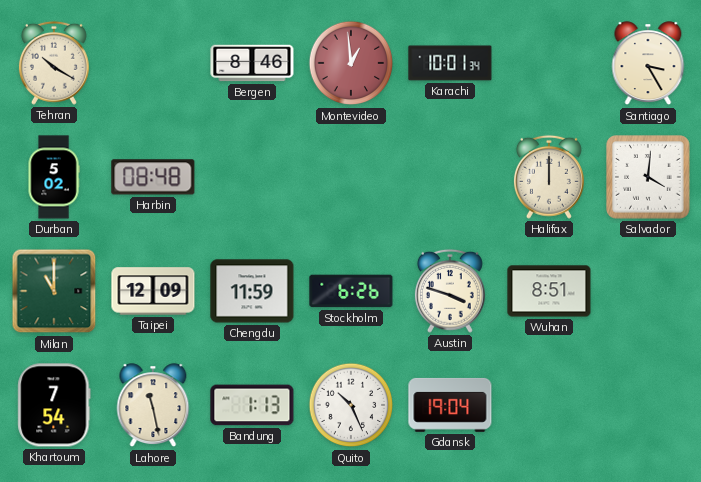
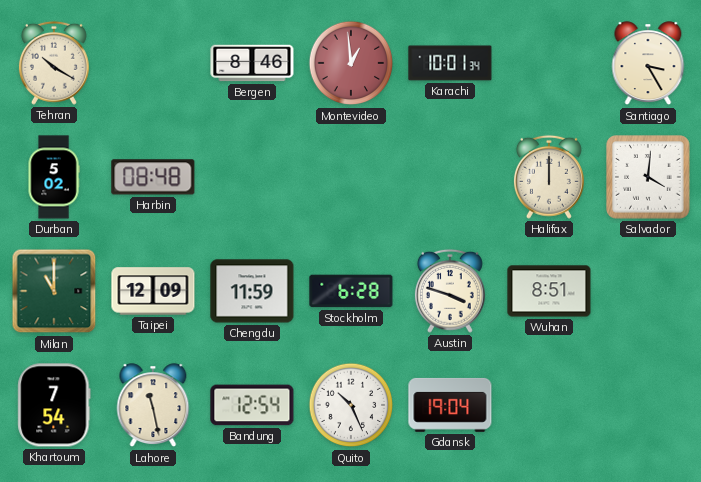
Stockholm: 6:26 -> 6:28 (351, 291)
Bandung: 1:13 -> 12:54 (252, 405)
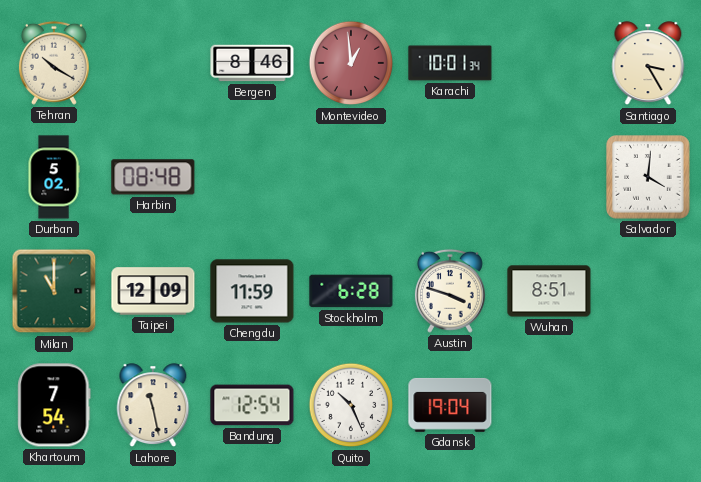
Halifax: 12:00 -> none (549, 177)
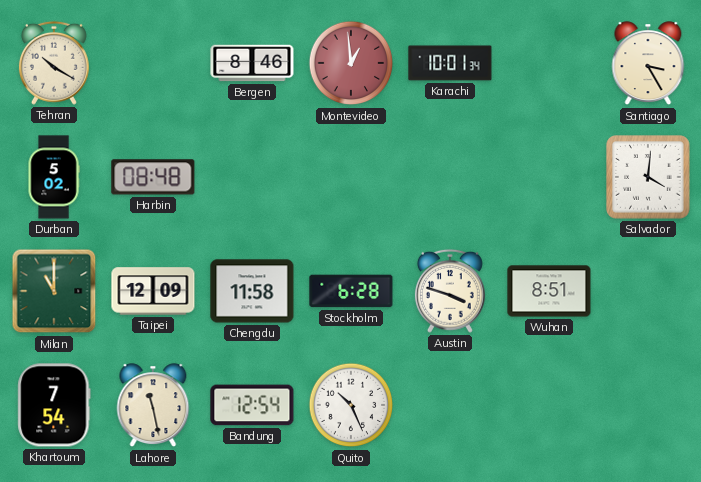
Chengdu: 11:59 -> 11:58 (252, 291)
Gdansk: 19:04 -> none (450, 405)
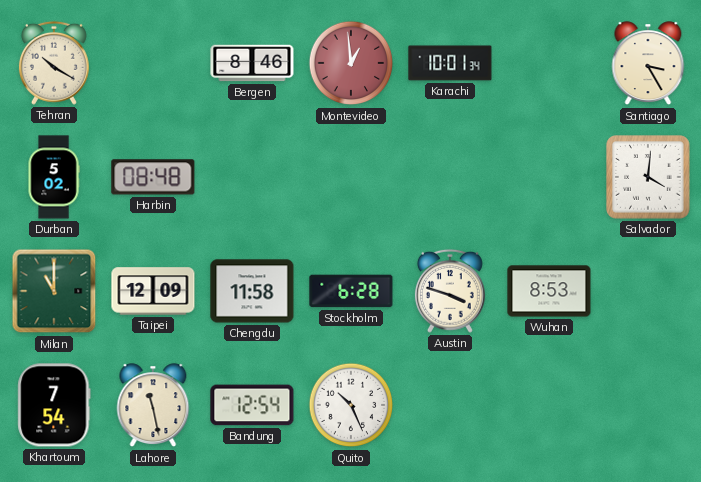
Wuhan: 8:51 -> 8:53 (549, 291)
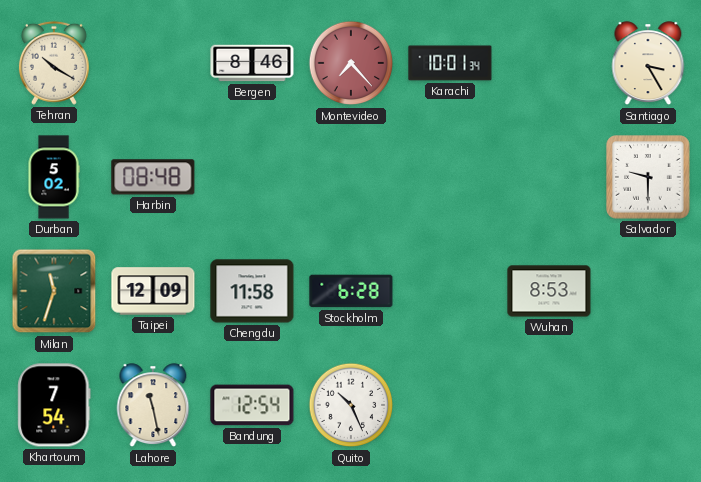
Montevideo: 12:59 -> 7:23 (351, 63)
Salvador: 4:01 -> 9:30 (648, 177)
Milan: 11:00 -> 11:33 (54, 291)
Austin: 3:48 -> none (450, 291)
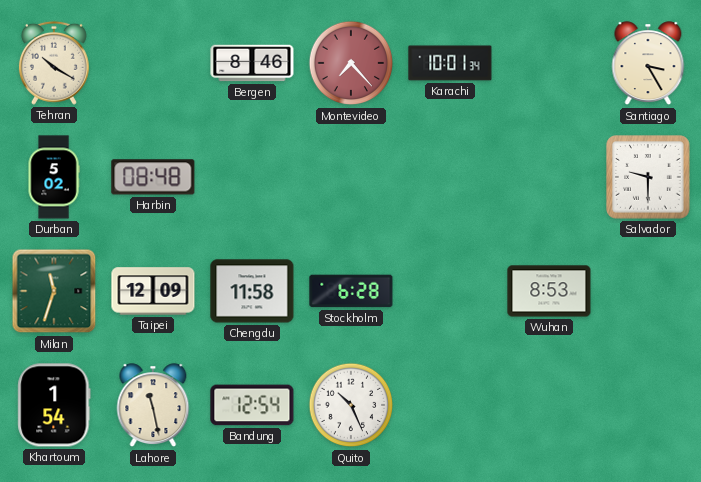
Khartoum: 7:54 -> 1:54 (54, 405)
